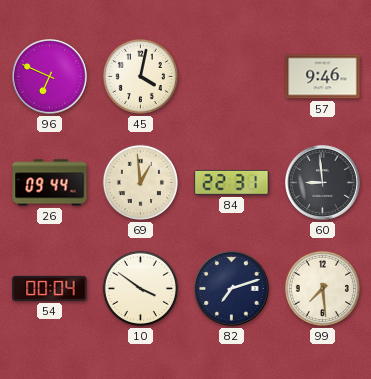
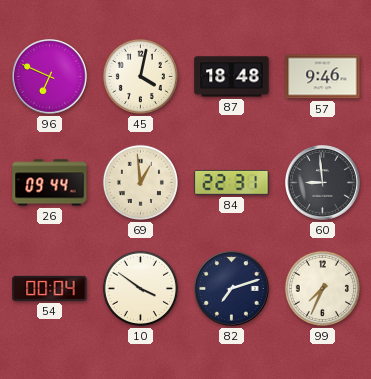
87: none -> 18:48 (232, 77)
99: 7:29 -> 7:34 (322, 288)
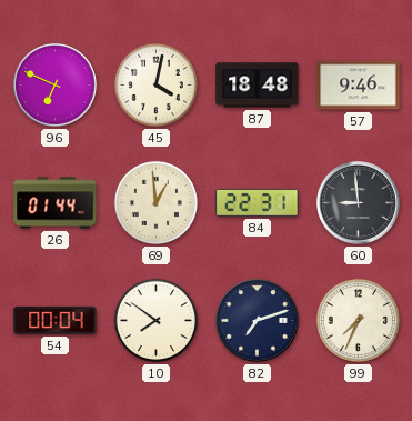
26: 09:44 -> 01:44 (56, 203)
10: 3:51 -> 7:51 (155, 320)
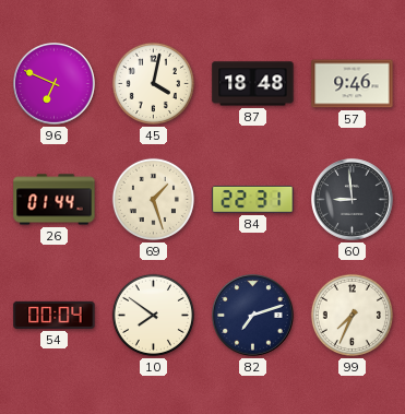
69: 12:59 -> 1:27 (153, 199)
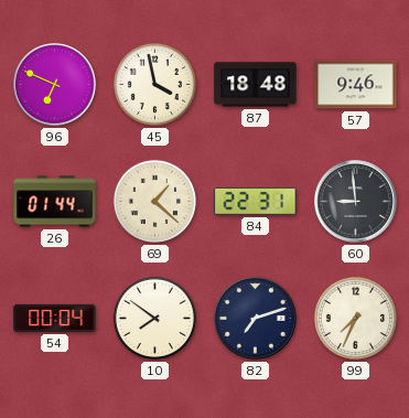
45: 4:02 -> 3:58 (154, 84)
69: 1:27 -> 1:22 (154, 201)
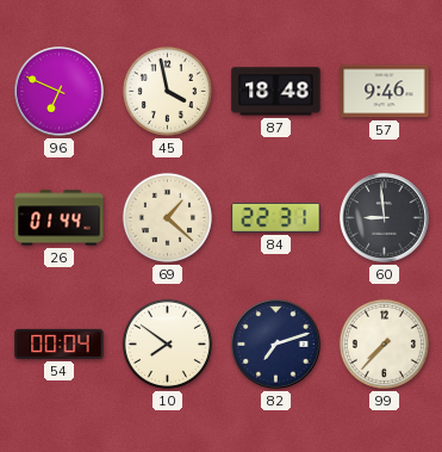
99: 7:34 -> 7:37 (384, 343)
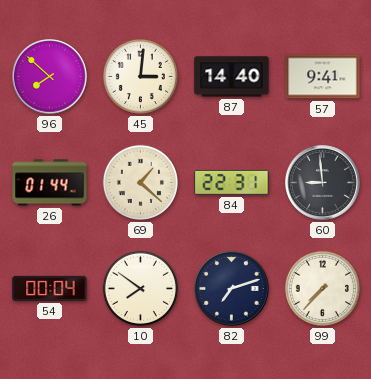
96: 6:49 -> 7:52 (50, 77)
45: 3:58 -> 3:01 (140, 76)
87: 18:48 -> 14:40 (232, 77)
57: 9:46 -> 9:41 (323, 77)
